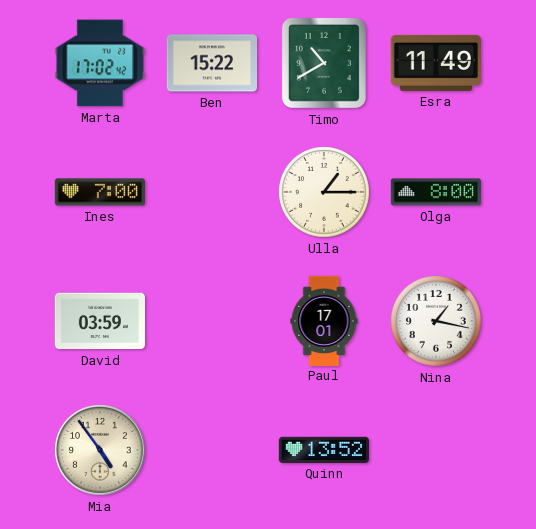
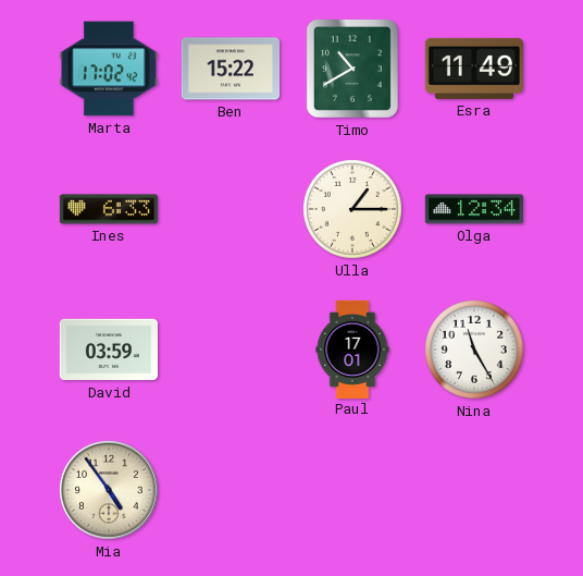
Ines: 7:00 -> 6:33 (108, 209)
Olga: 8:00 -> 12:34 (474, 209)
Nina: 1:17 -> 11:25 (475, 351)
Quinn: 13:52 -> none (324, 450)
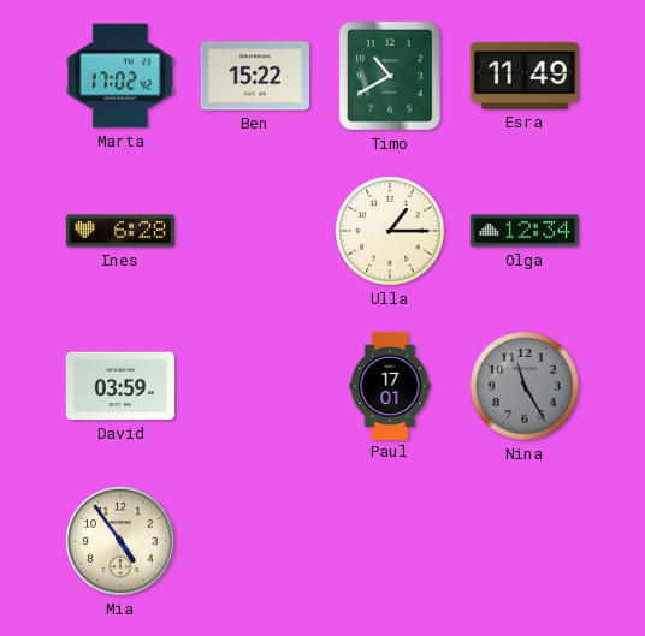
Ines: 6:33 -> 6:28 (119, 231)
Nina dial: white -> grey (526, 387)
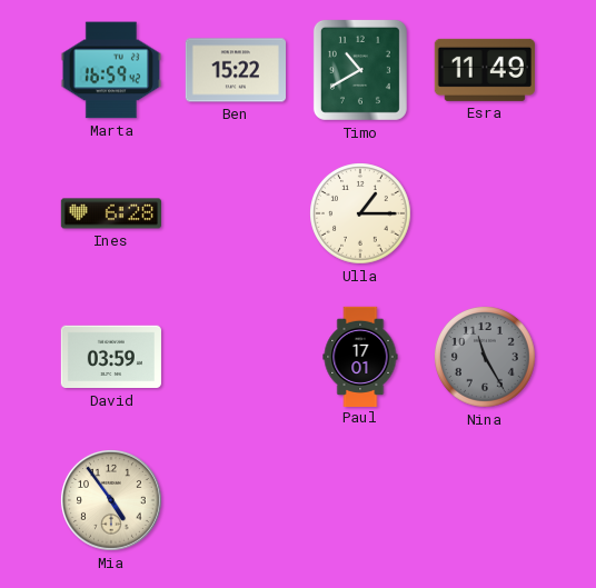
Marta: 17:02 -> 16:59 (111, 70)
Olga: 12:34 -> none (525, 231)
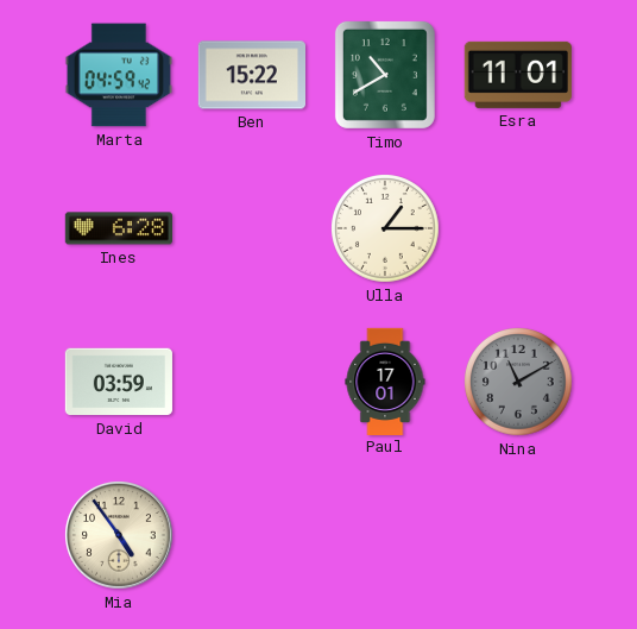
Marta: 16:59 -> 04:59 (119, 75)
Esra: 11:49 -> 11:01 (518, 75)
Nina: 11:25 -> 11:10 (519, 383)
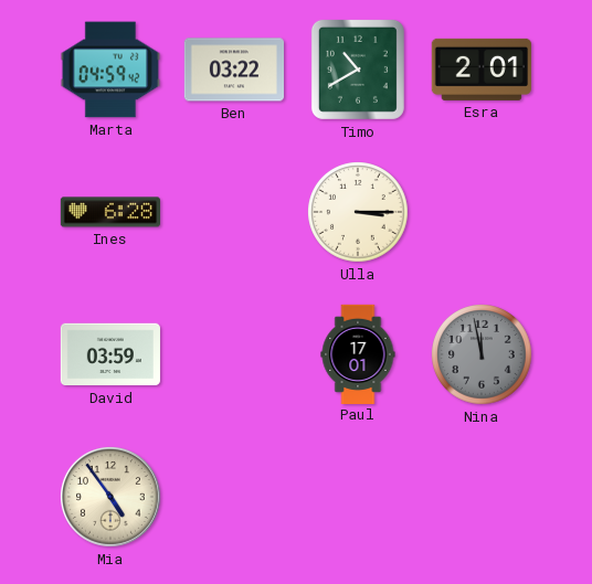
Ben: 15:22 -> 03:22 (233, 70)
Esra: 11:01 -> 2:01 (482, 70)
Ulla: 1:15 -> 3:15 (359, 213)
Nina: 11:10 -> 11:58 (483, 355)
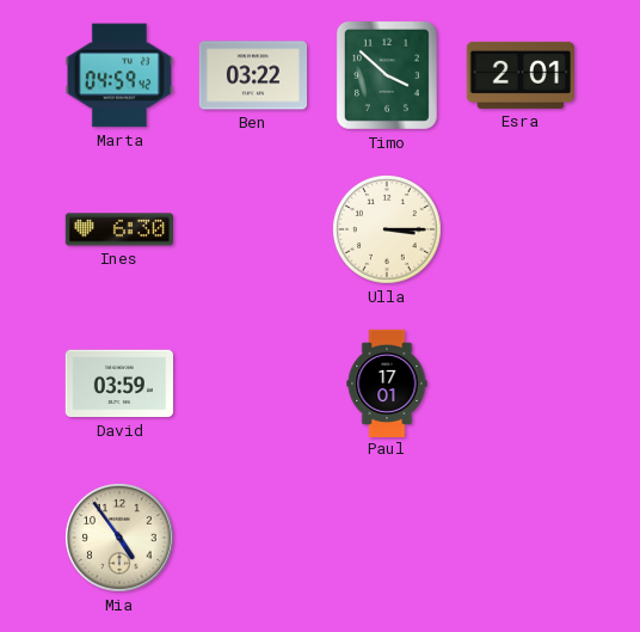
Timo: 10:40 -> 3:52 (387, 75)
Ines: 6:28 -> 6:30 (118, 229)
Nina: 11:58 -> none (483, 355)
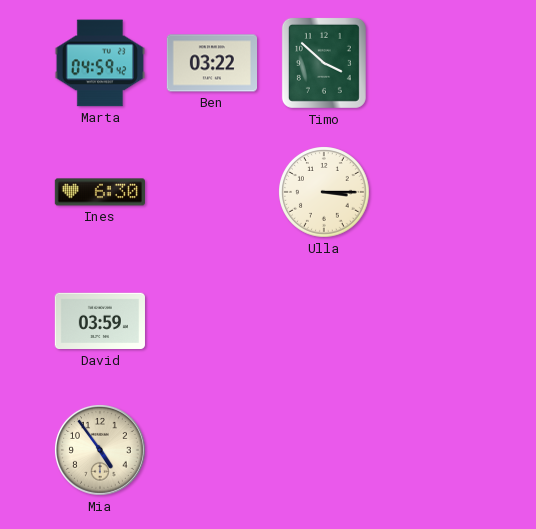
Esra: 2:01 -> none (521, 75)
Paul: 17:01 -> none (387, 382)
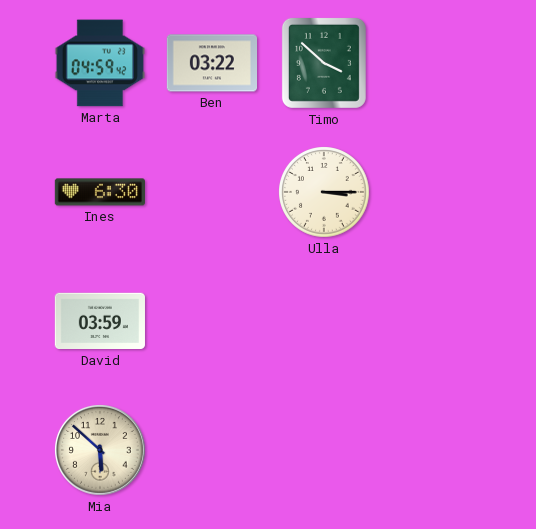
Mia: 4:54 -> 5:52 (101, 451)
